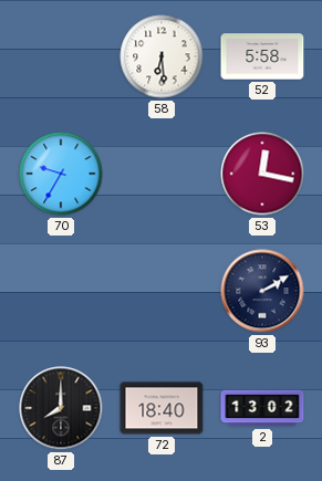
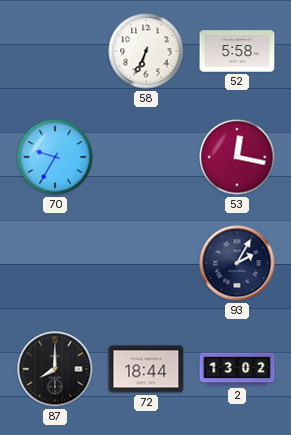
58: 6:29 -> 6:34 (146, 51)
93: 2:10 -> 2:05 (237, 263)
72: 18:40 -> 18:44 (146, 369)
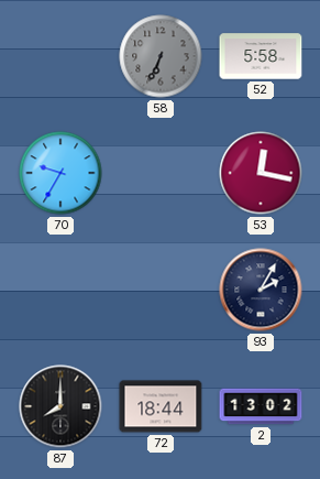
58 dial: white -> grey (161, 56)
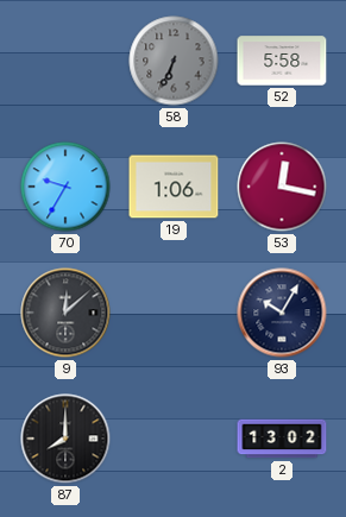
19: none -> 1:06 (174, 187)
9: none -> 12:08 (65, 313)
93: 2:05 -> 10:05 (282, 313)
72: 18:44 -> none (161, 406)
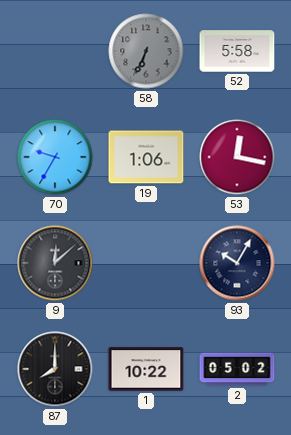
1: none -> 10:22 (146, 369)
2: 13:02 -> 05:02 (237, 369)
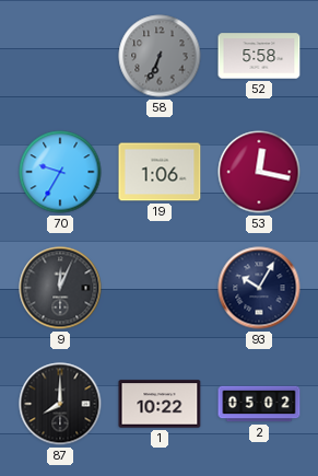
9: 12:08 -> 12:04 (60, 288)
